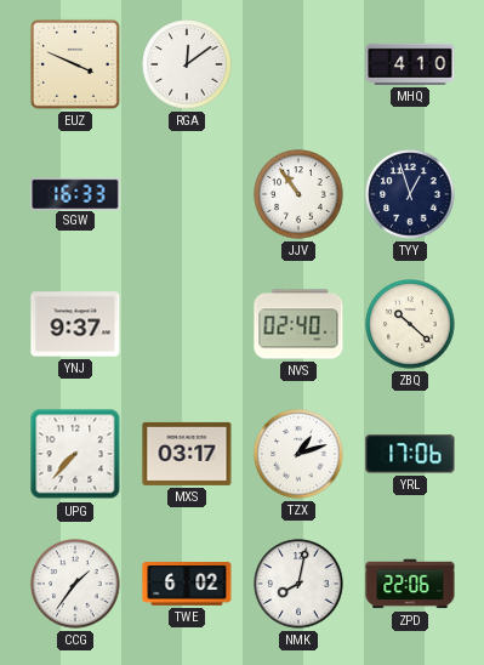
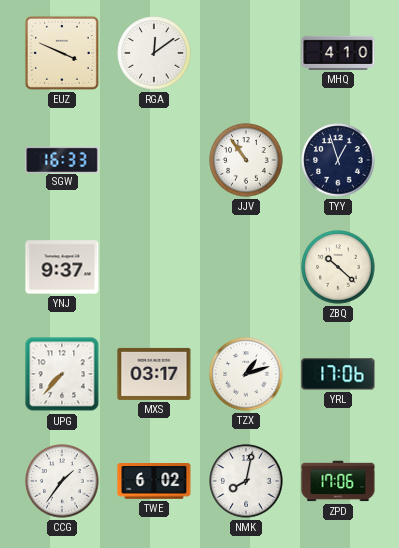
NVS: 02:40 -> none (298, 324)
ZPD: 22:06 -> 17:06 (338, 481)
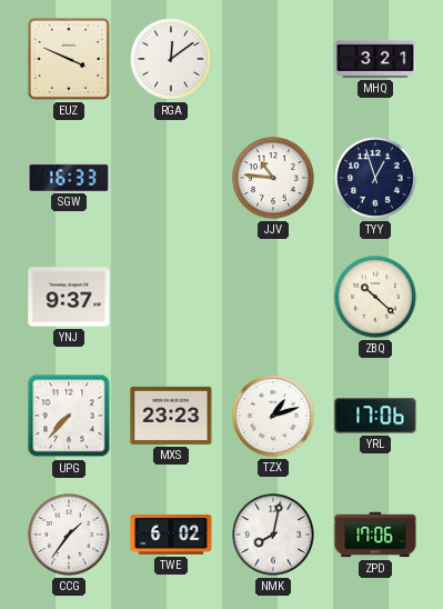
MHQ: 4:10 -> 3:21 (375, 59)
JJV: 10:54 -> 10:46 (273, 178)
MXS: 03:17 -> 23:23 (171, 416)
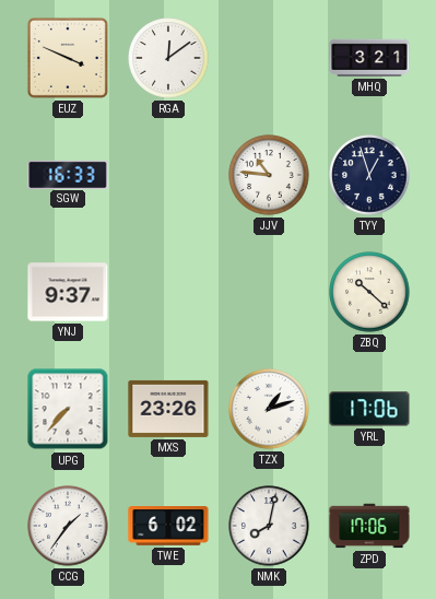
MXS: 23:23 -> 23:26 (168, 409)
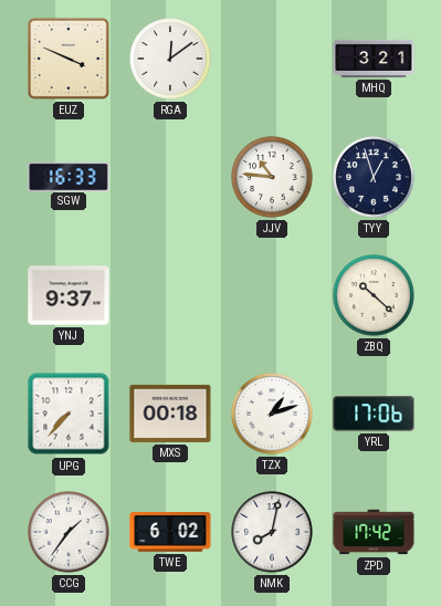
MXS: 23:26 -> 00:18 (170, 414)
ZPD: 17:06 -> 17:42 (374, 532)
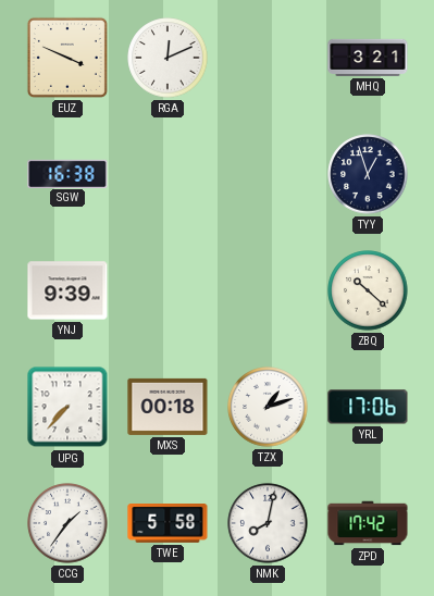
RGA: 12:09 -> 12:11 (168, 58)
SGW: 16:33 -> 16:38 (67, 173)
JJV: 10:46 -> none (272, 177)
YNJ: 9:37 -> 9:39 (67, 290)
TWE: 6:02 -> 5:58 (168, 524)
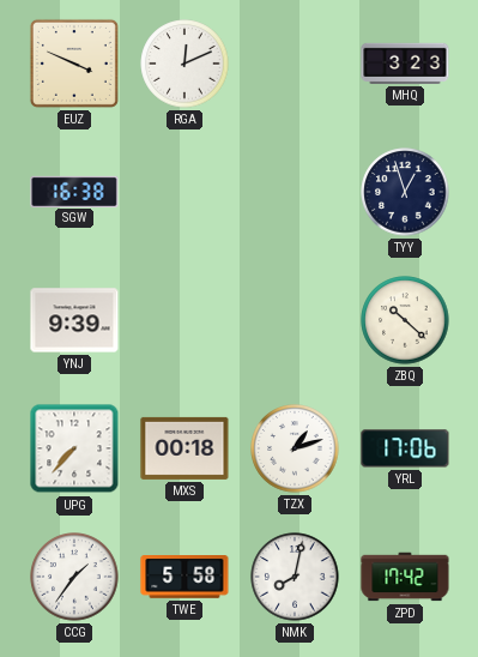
MHQ: 3:21 -> 3:23 (405, 64)
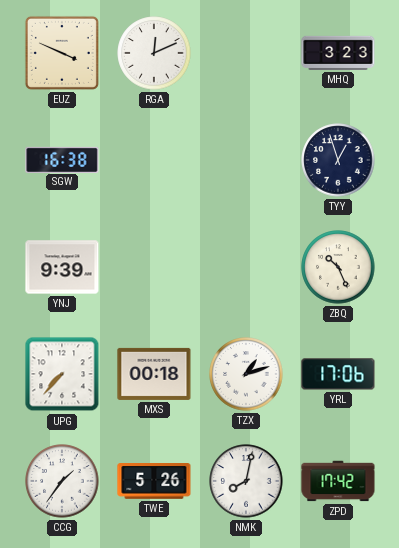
ZBQ: 10:22 -> 10:26 (338, 267)
TWE: 5:58 -> 5:26 (154, 482)
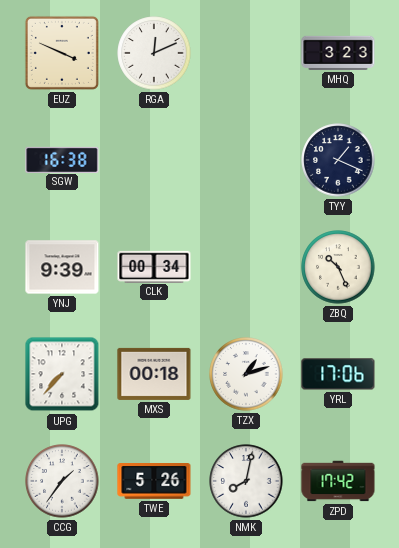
TYY: 12:57 -> 1:19 (338, 160)
CLK: none -> 00:34 (154, 266)
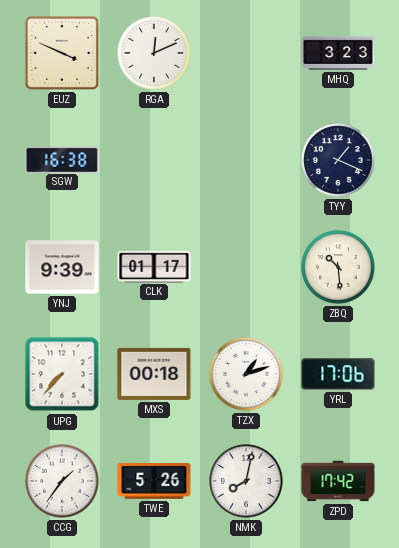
CLK: 00:34 -> 01:17 (154, 266)
ZBQ: 10:26 -> 10:29 (338, 267)
